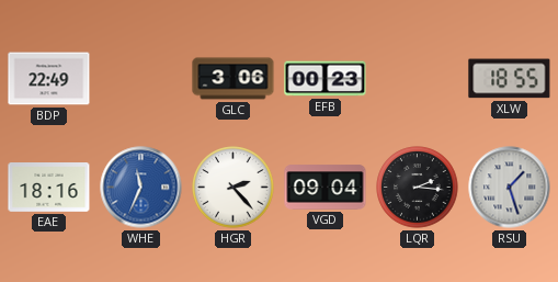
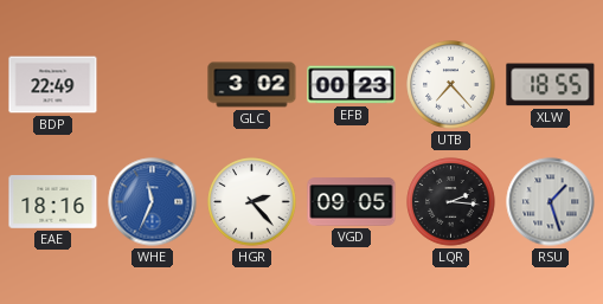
GLC: 3:06 -> 3:02 (252, 85)
UTB: none -> 7:23 (451, 85)
VGD: 09:04 -> 09:05 (352, 202)
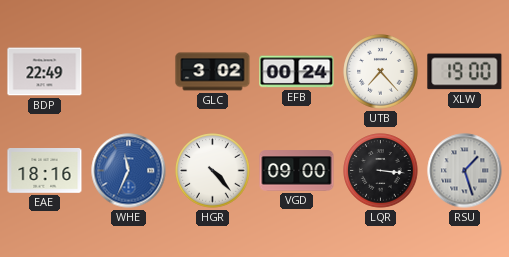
EFB: 00:23 -> 00:24 (297, 72)
XLW: 18:55 -> 19:00 (465, 72)
HGR: 2:23 -> 4:23 (213, 171)
VGD: 09:05 -> 09:00 (297, 171)
LQR: 2:16 -> 3:16 (381, 171)
